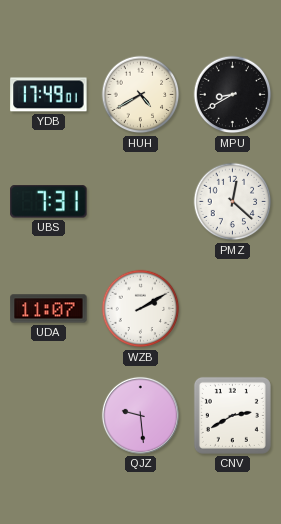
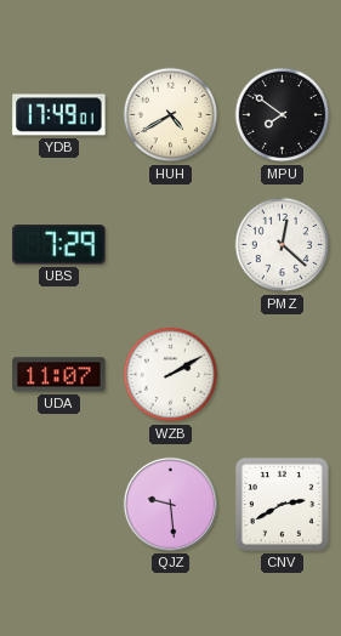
MPU: 8:40 -> 7:51 (283, 115)
UBS: 7:31 -> 7:29 (59, 245)
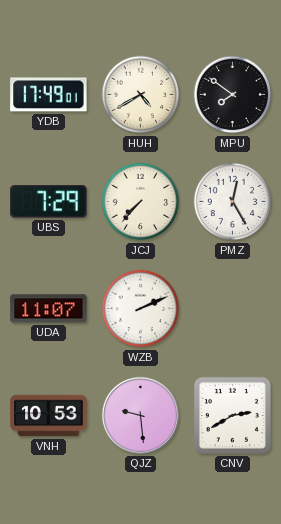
JCJ: none -> 7:37 (141, 202)
PMZ: 12:22 -> 12:25 (233, 202)
WZB: 2:10 -> 2:11 (141, 309)
VNH: none -> 10:53 (49, 416)
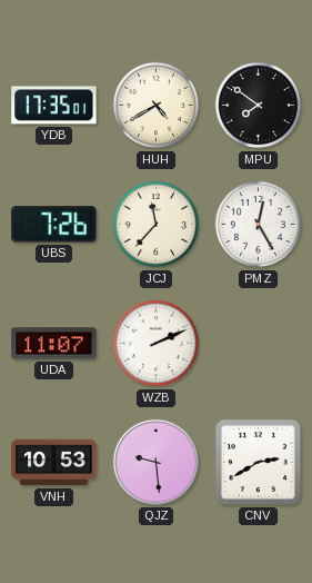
YDB: 17:49 -> 17:35 (54, 106)
UBS: 7:29 -> 7:26 (54, 225)
JCJ: 7:37 -> 11:37 (157, 225)
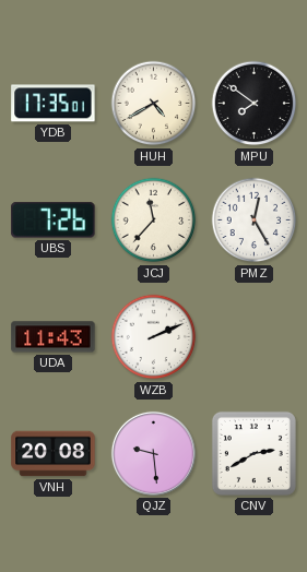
UDA: 11:07 -> 11:43 (54, 337)
VNH: 10:53 -> 20:08 (54, 454)
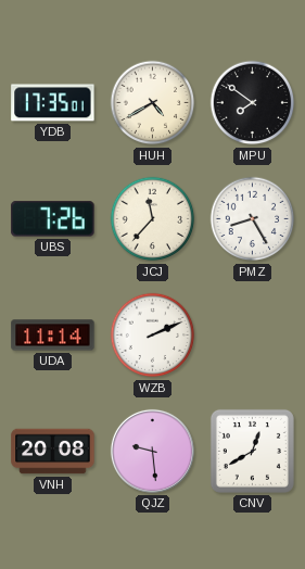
PMZ: 12:25 -> 8:25 (253, 219)
UDA: 11:43 -> 11:14 (53, 336)
CNV: 2:40 -> 12:40 (252, 451)
